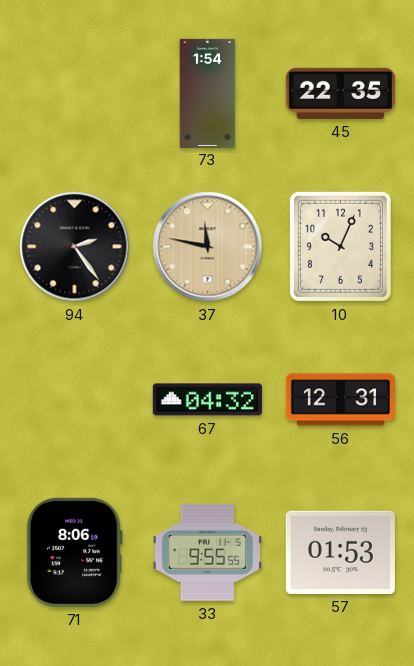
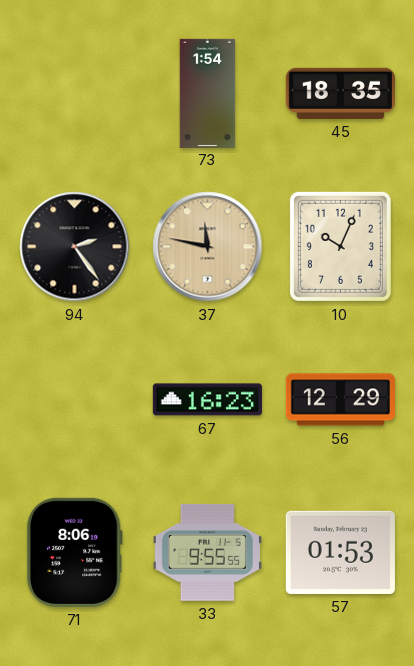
45: 22:35 -> 18:35 (340, 93)
67: 04:32 -> 16:23 (207, 400)
56: 12:31 -> 12:29 (340, 400)
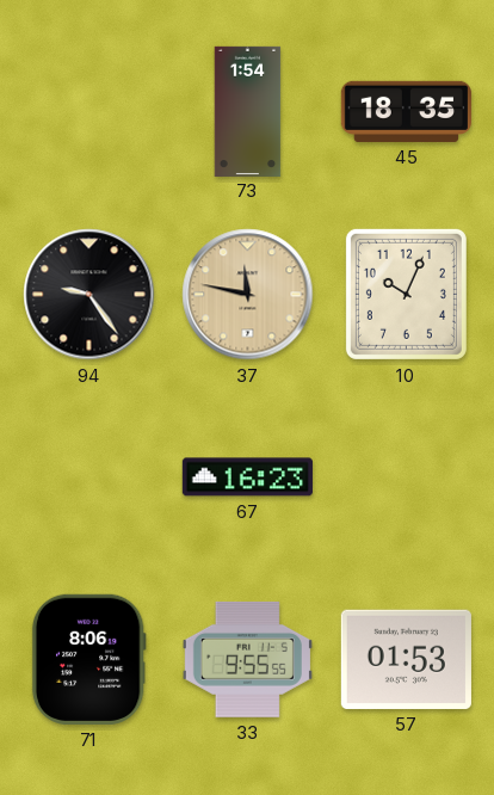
94: 2:24 -> 9:24 (89, 295)
56: 12:29 -> none (340, 400)
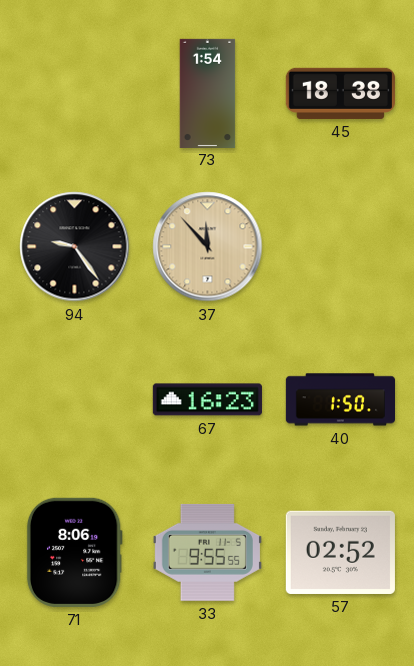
45: 18:35 -> 18:38 (340, 93)
37: 11:47 -> 11:53 (208, 247)
10: 10:04 -> none (406, 294)
40: none -> 1:50 (340, 400)
57: 01:53 -> 02:52 (340, 552)
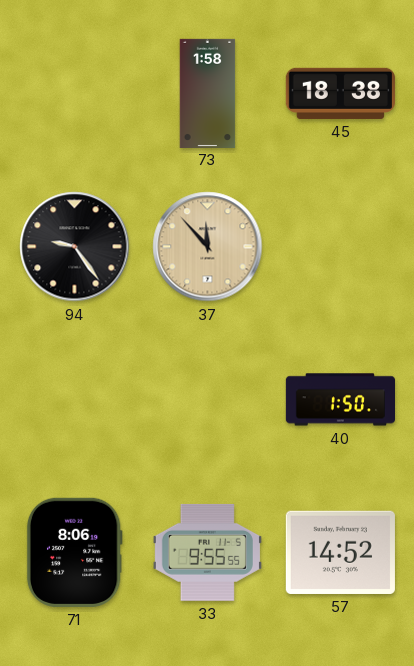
73: 1:54 -> 1:58 (208, 93)
67: 16:23 -> none (207, 400)
57: 02:52 -> 14:52 (340, 552)
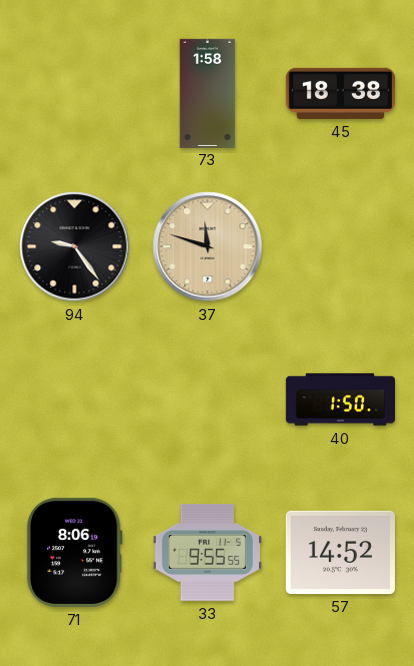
37: 11:53 -> 11:48 (208, 247)
